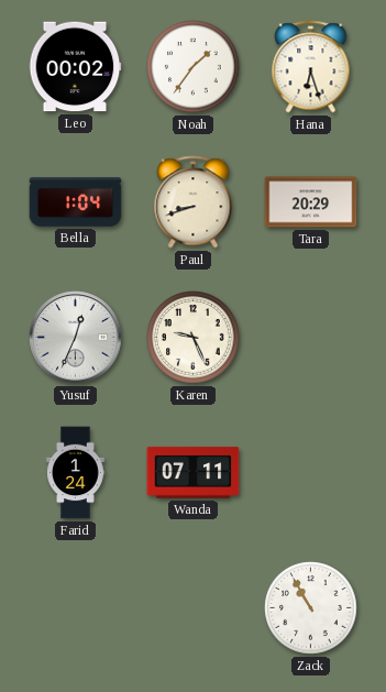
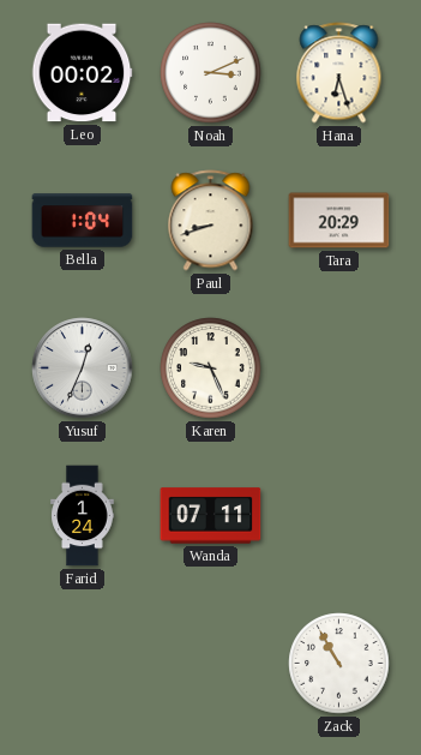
Noah: 1:36 -> 3:11 (211, 73)
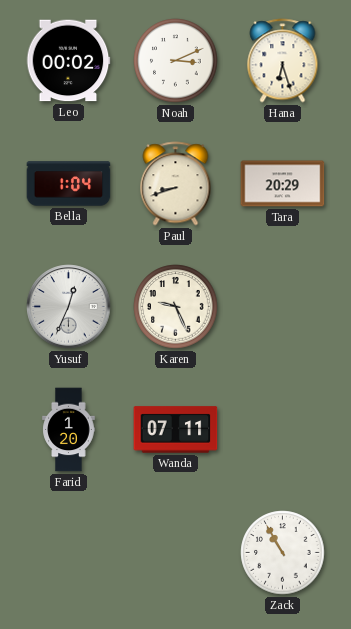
Farid: 1:24 -> 1:20 (69, 430)
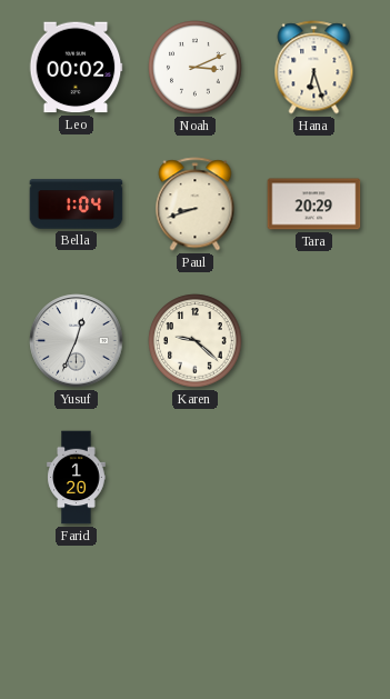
Karen: 9:26 -> 9:22 (196, 341)
Wanda: 07:11 -> none (176, 430)
Zack: 10:55 -> none (283, 553)
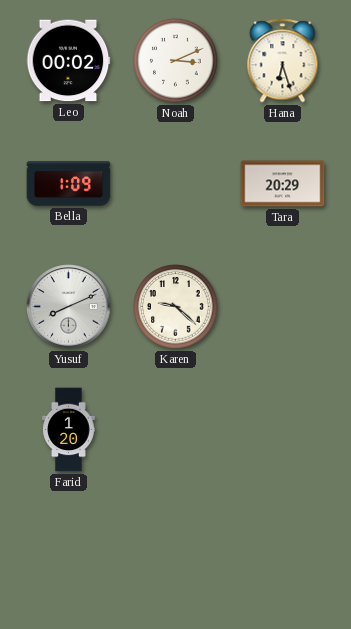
Bella: 1:04 -> 1:09 (69, 184)
Paul: 8:42 -> none (196, 204)
Yusuf: 12:34 -> 8:11 (69, 307)
